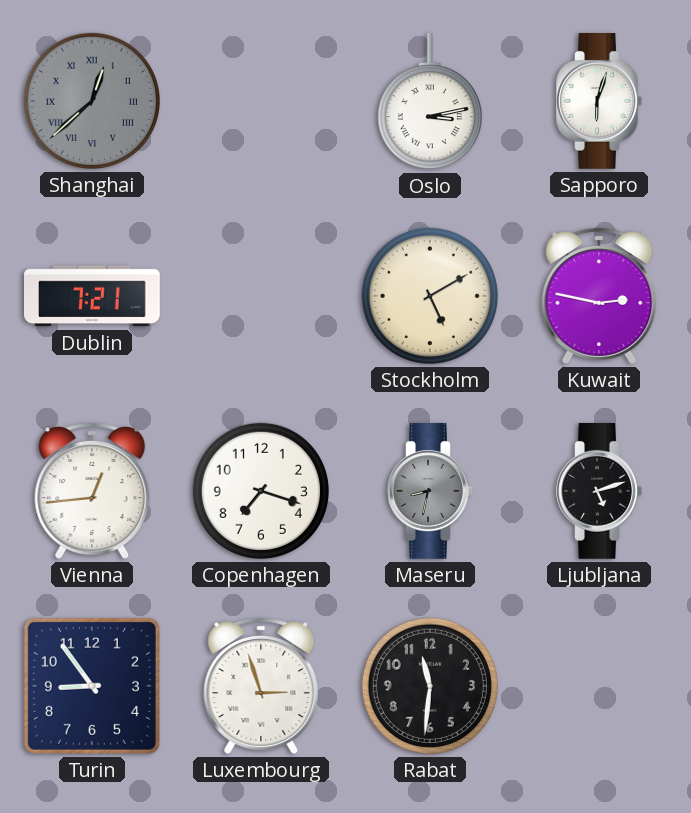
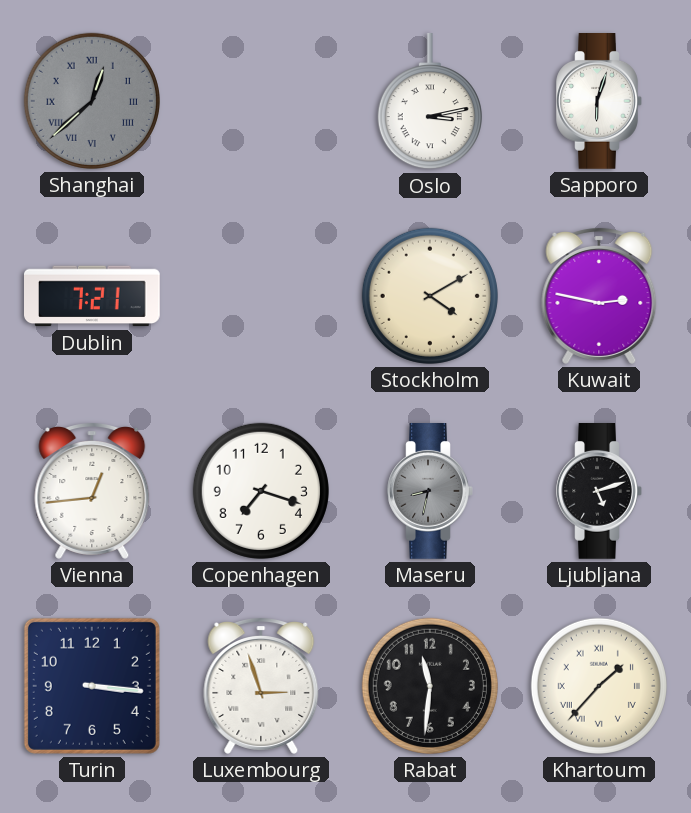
Stockholm: 5:10 -> 4:10 (430, 296)
Turin: 8:54 -> 3:16 (92, 686)
Khartoum: none -> 1:37 (599, 686)
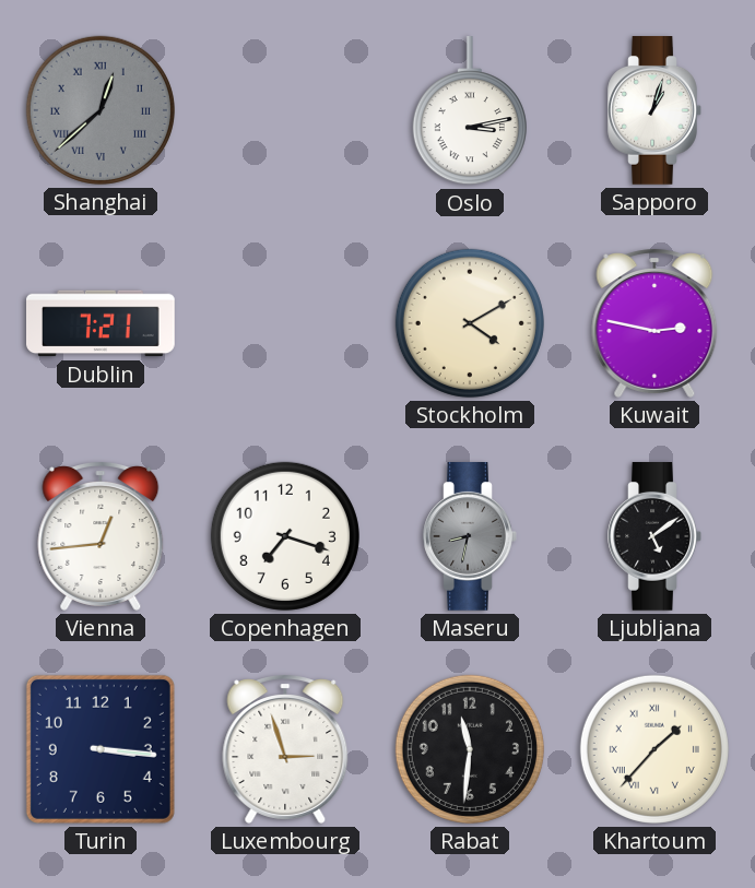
Sapporo: 6:03 -> 1:03 (654, 111)
Ljubljana: 5:12 -> 5:09 (654, 537)
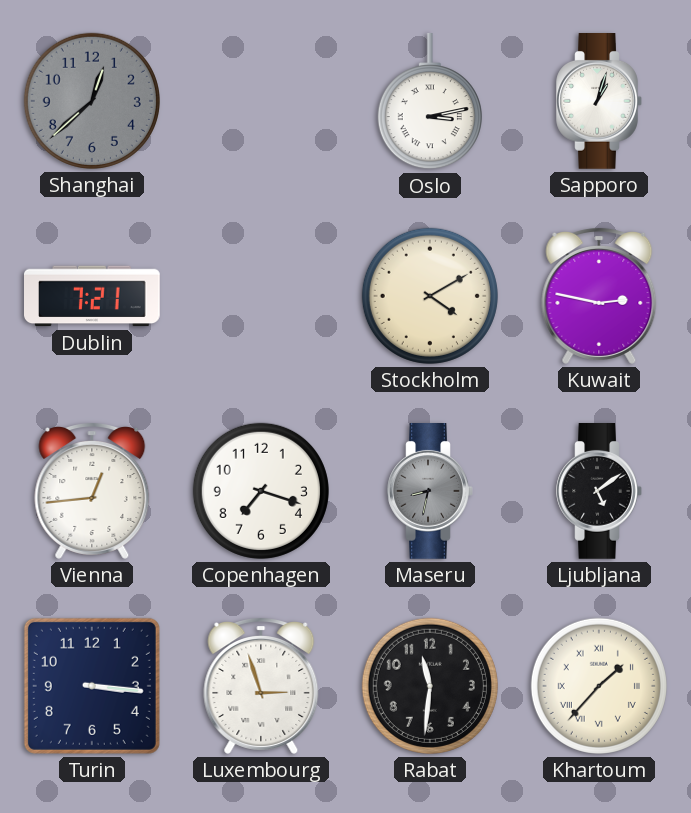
Shanghai numerals: Roman -> Arabic (92, 101)
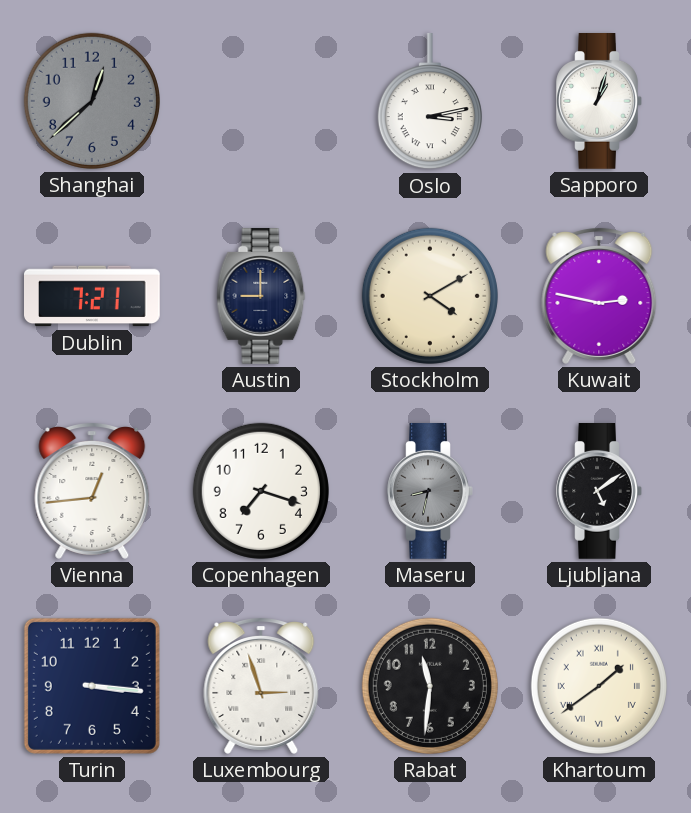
Austin: none -> 9:00 (261, 297)
Khartoum: 1:37 -> 1:39 (599, 686)
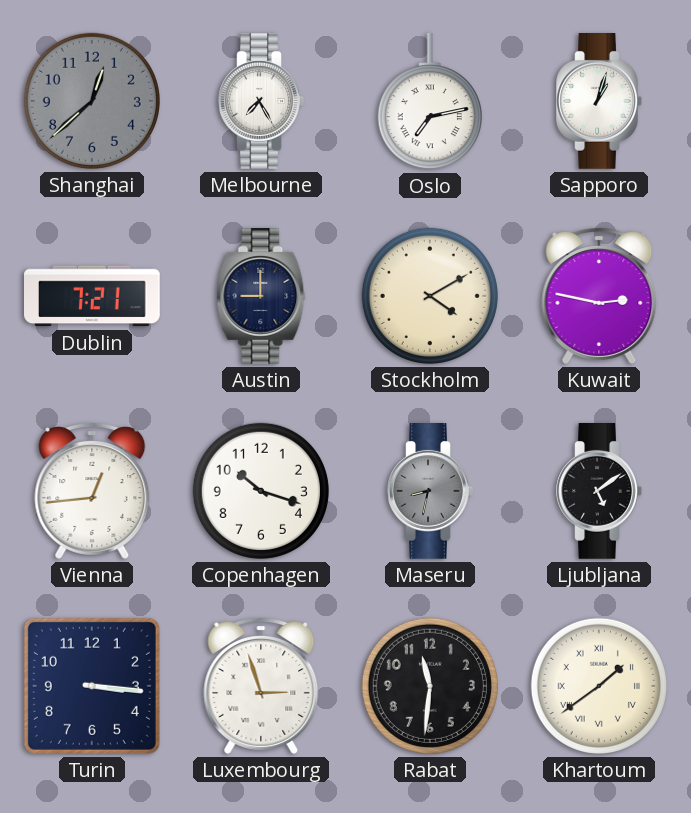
Melbourne: none -> 7:25 (261, 102)
Oslo: 3:13 -> 7:13 (430, 102)
Copenhagen: 7:18 -> 10:18 (261, 491)
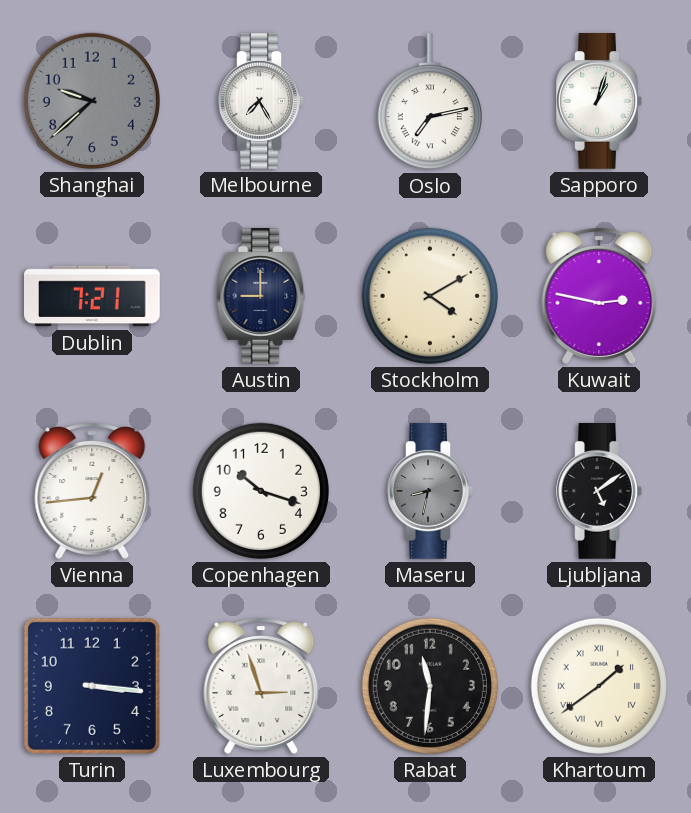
Shanghai: 12:38 -> 9:38 (92, 101)
